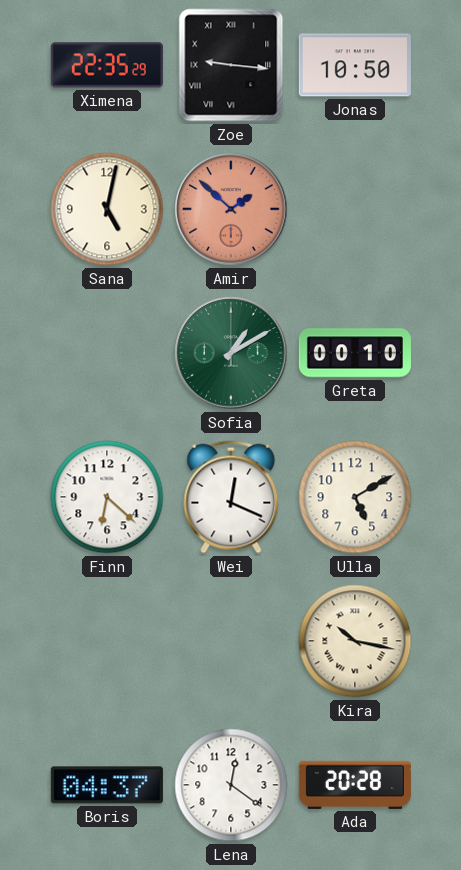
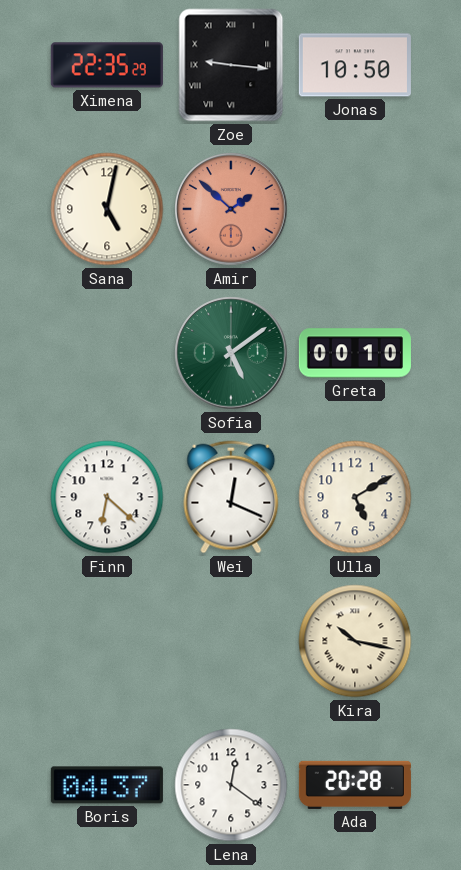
Sofia: 1:10 -> 5:09 (231, 353)
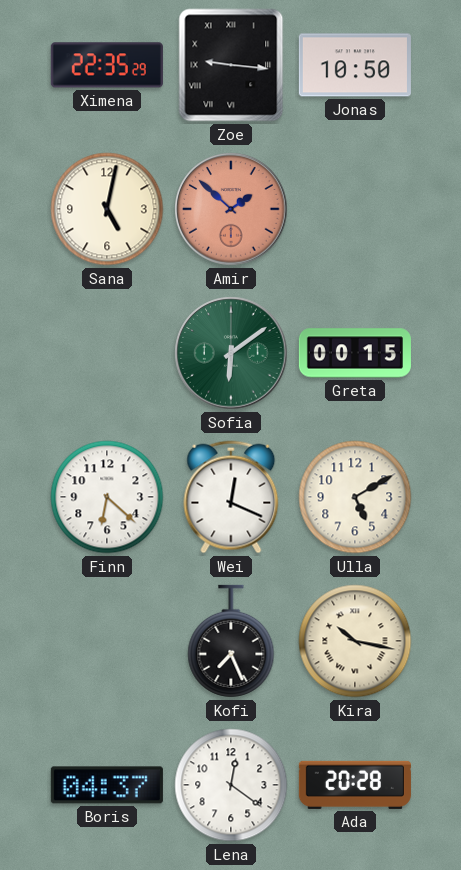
Sofia: 5:09 -> 6:09 (231, 353)
Greta: 00:10 -> 00:15 (355, 353)
Kofi: none -> 7:26 (231, 641)
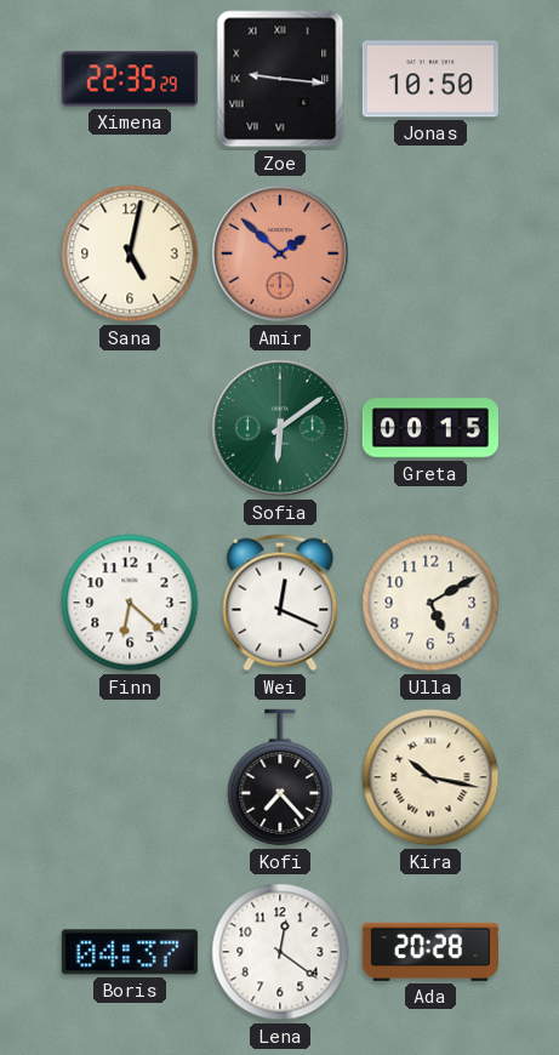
Kofi: 7:26 -> 7:23 (280, 777)
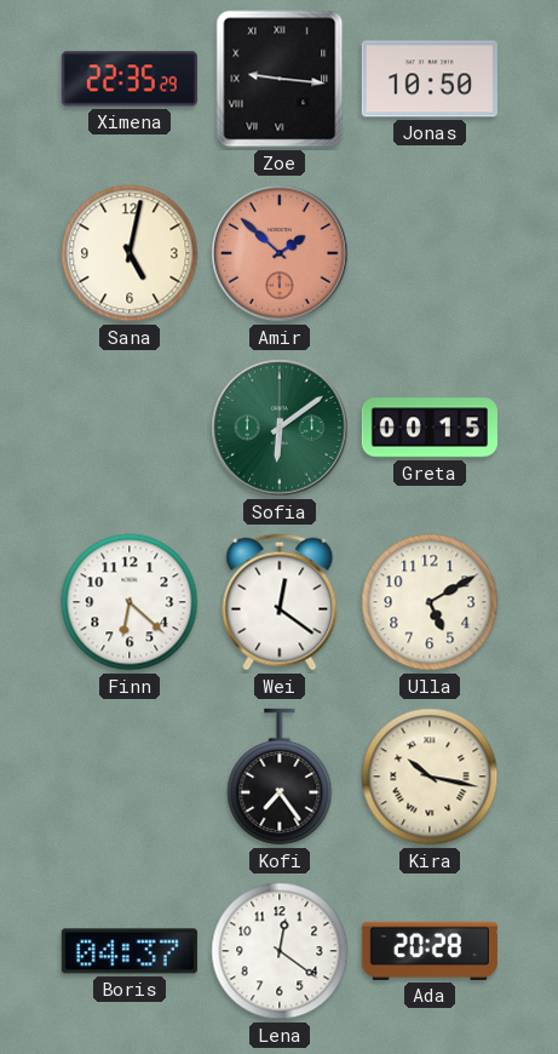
Wei: 12:19 -> 12:21 (280, 602)
Kofi: 7:23 -> 7:24 (280, 777)
